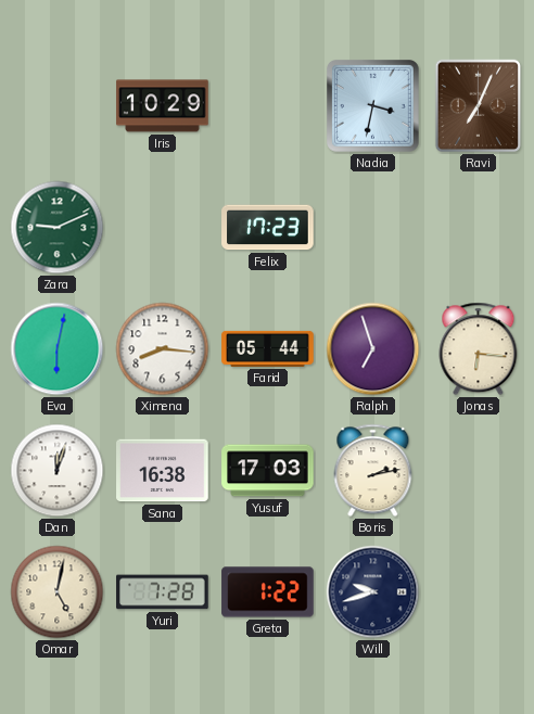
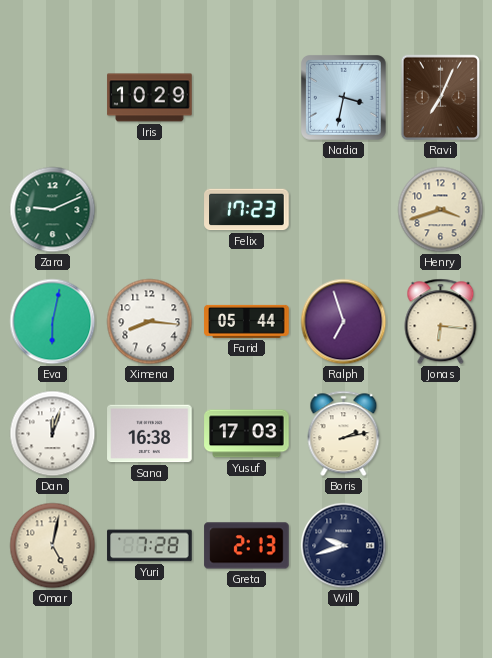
Henry: none -> 3:42 (441, 210)
Greta: 1:22 -> 2:13 (247, 546)
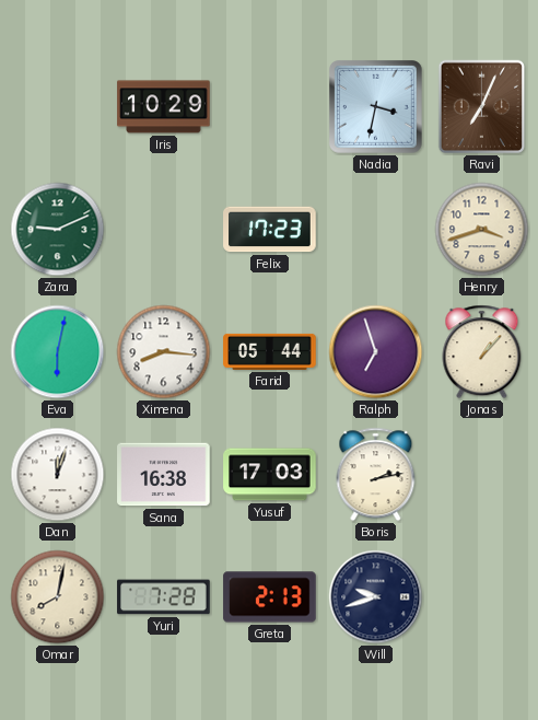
Jonas: 6:16 -> 1:07 (482, 352)
Omar: 5:02 -> 8:02 (58, 597)
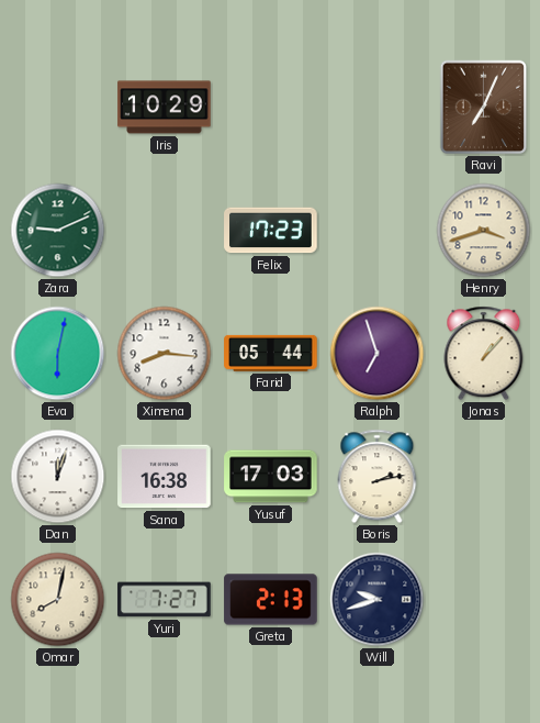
Nadia: 3:32 -> none (376, 107)
Yuri: 7:28 -> 7:27 (165, 600)
